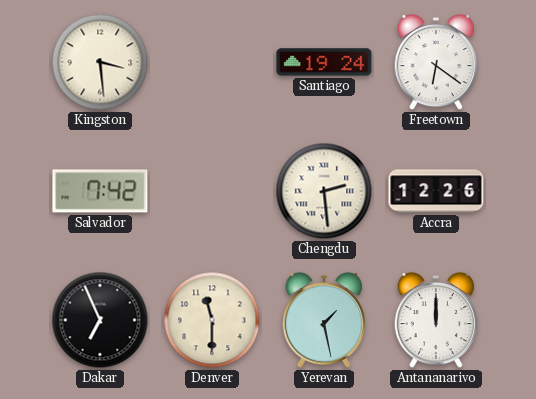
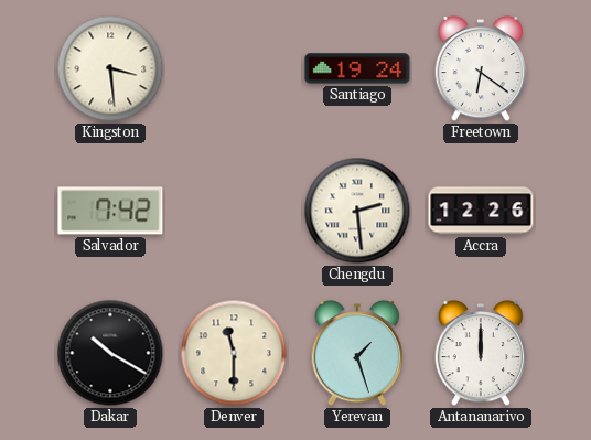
Dakar: 6:56 -> 10:20 (110, 353)
Yerevan: 1:28 -> 1:27 (357, 353)
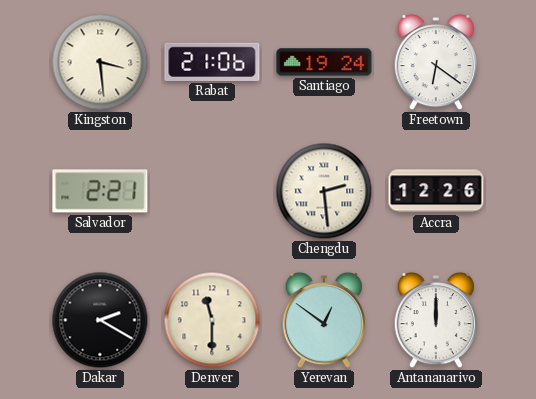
Rabat: none -> 21:06 (212, 62)
Salvador: 7:42 -> 2:21 (100, 191)
Dakar: 10:20 -> 2:20 (100, 320)
Yerevan: 1:27 -> 12:51 (324, 320)
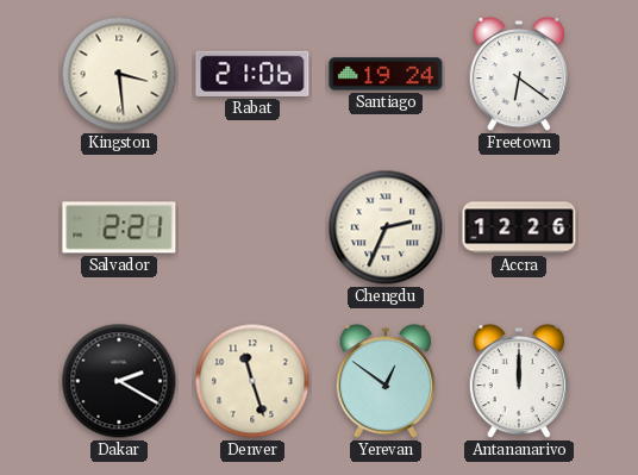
Chengdu: 2:29 -> 2:34 (386, 227)
Denver: 11:30 -> 11:27 (252, 381)
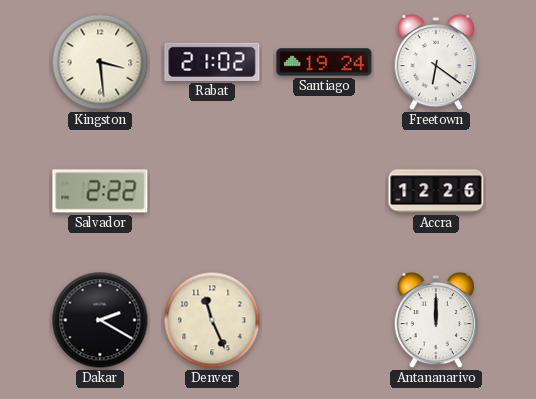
Rabat: 21:06 -> 21:02 (212, 62)
Salvador: 2:21 -> 2:22 (100, 191)
Chengdu: 2:34 -> none (386, 227)
Denver: 11:27 -> 11:26 (212, 320)
Yerevan: 12:51 -> none (386, 381)
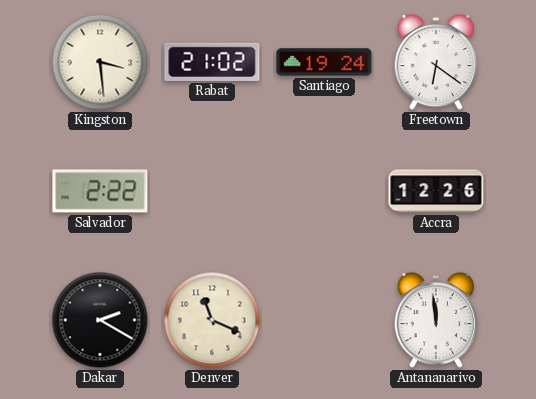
Denver: 11:26 -> 11:19 (212, 320)
Antananarivo: 12:00 -> 11:59 (436, 320)
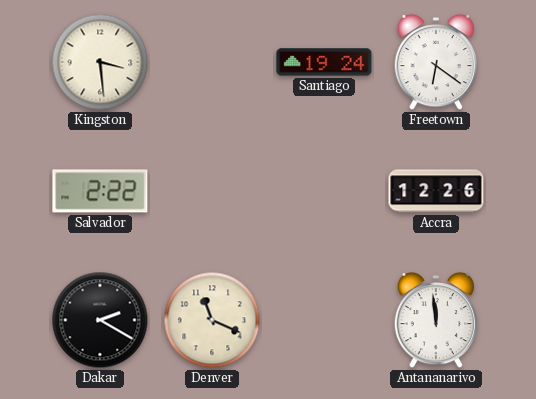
Rabat: 21:02 -> none (212, 62)
